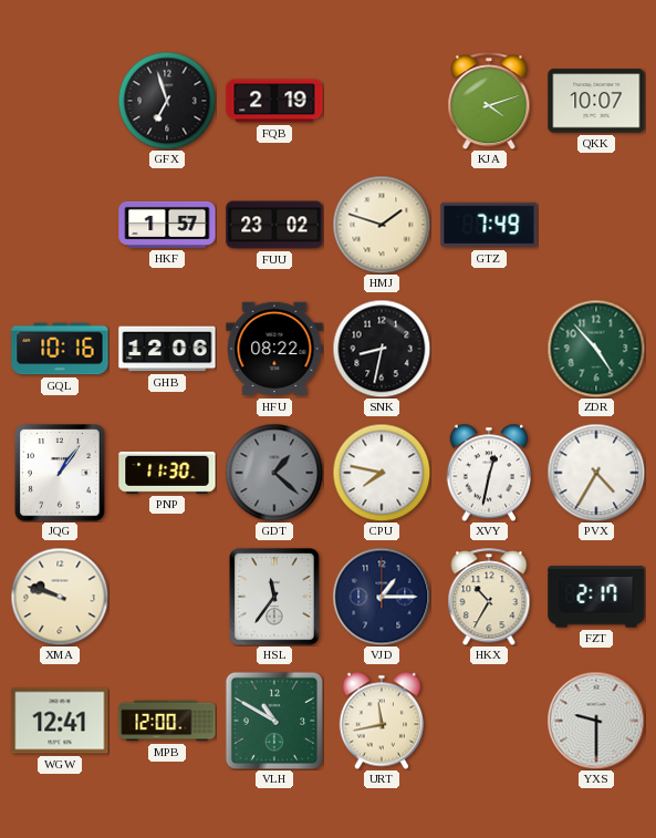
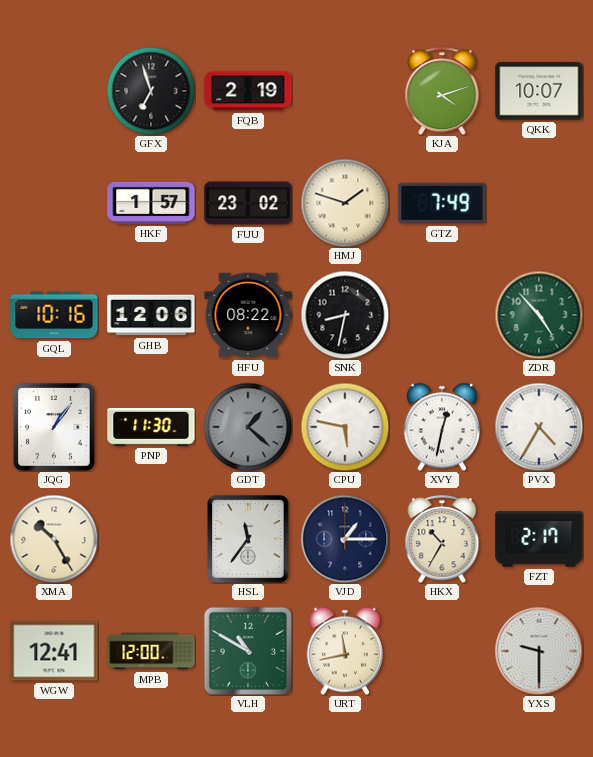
CPU: 7:47 -> 5:47 (345, 427)
XMA: 9:48 -> 10:25 (54, 539)
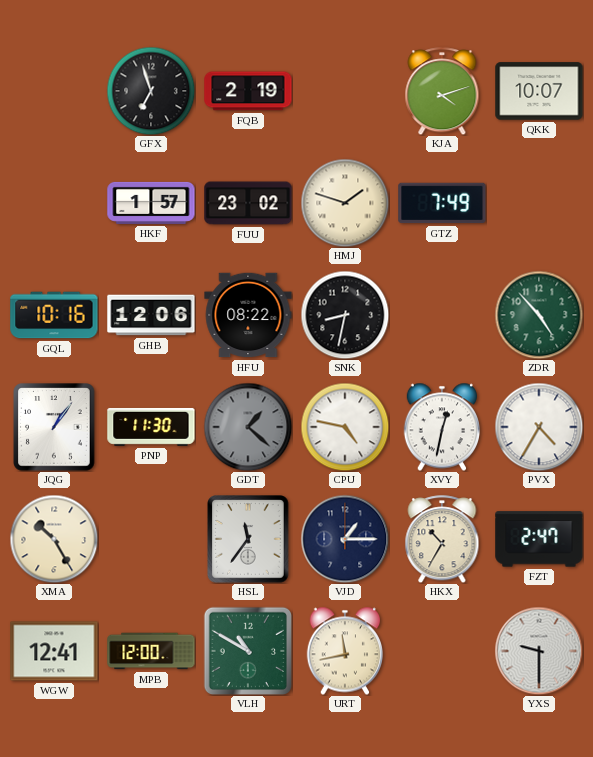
CPU: 5:47 -> 4:47 (345, 427)
FZT: 2:17 -> 2:47 (539, 539)
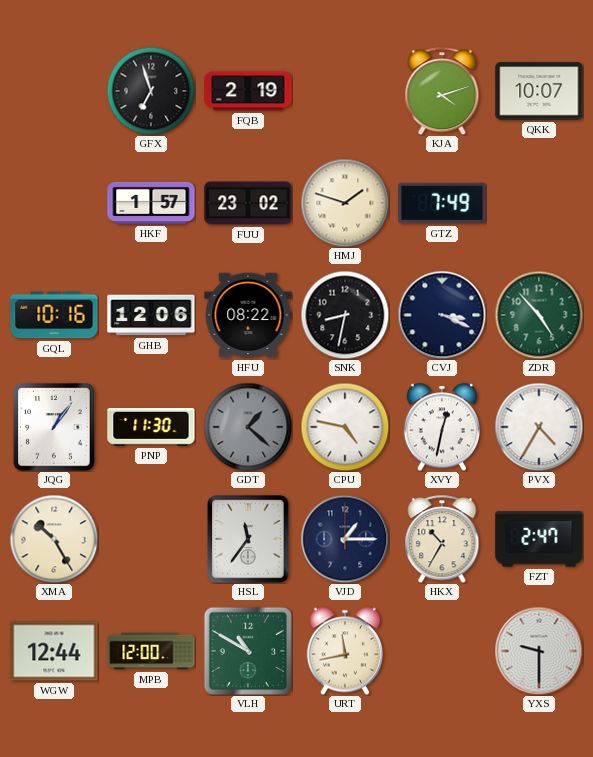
CVJ: none -> 3:19 (442, 315)
WGW: 12:41 -> 12:44 (54, 651)
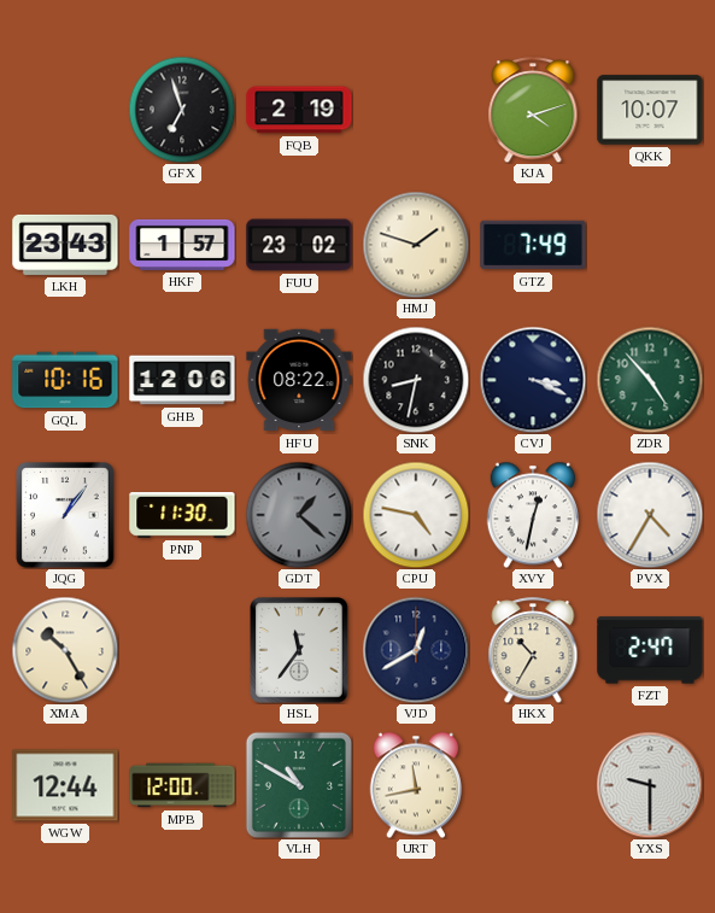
LKH: none -> 23:43 (65, 245)
VJD: 1:15 -> 12:40 (416, 650)
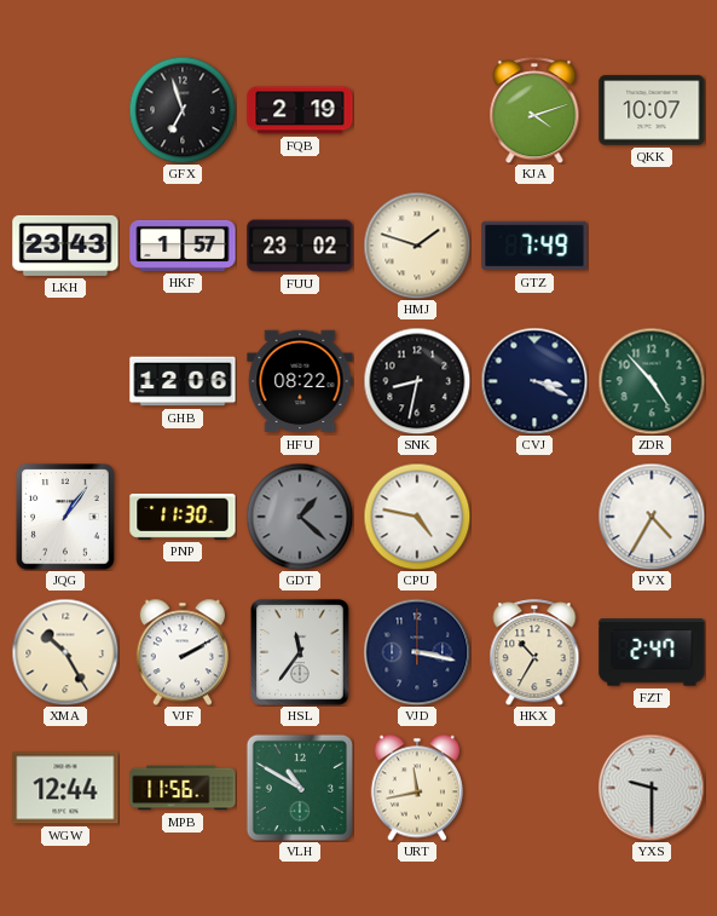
GQL: 10:16 -> none (65, 380)
XVY: 12:32 -> none (532, 515)
VJF: none -> 2:10 (181, 652)
VJD: 12:40 -> 3:17 (417, 652)
MPB: 12:00 -> 11:56 (183, 788)
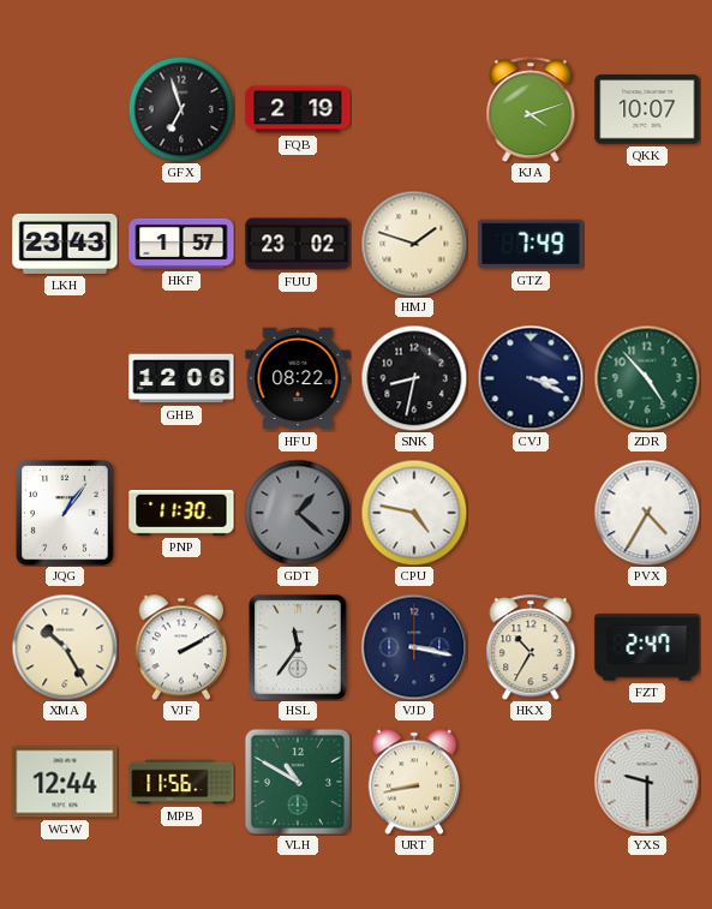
URT: 11:43 -> 8:43 (413, 782)
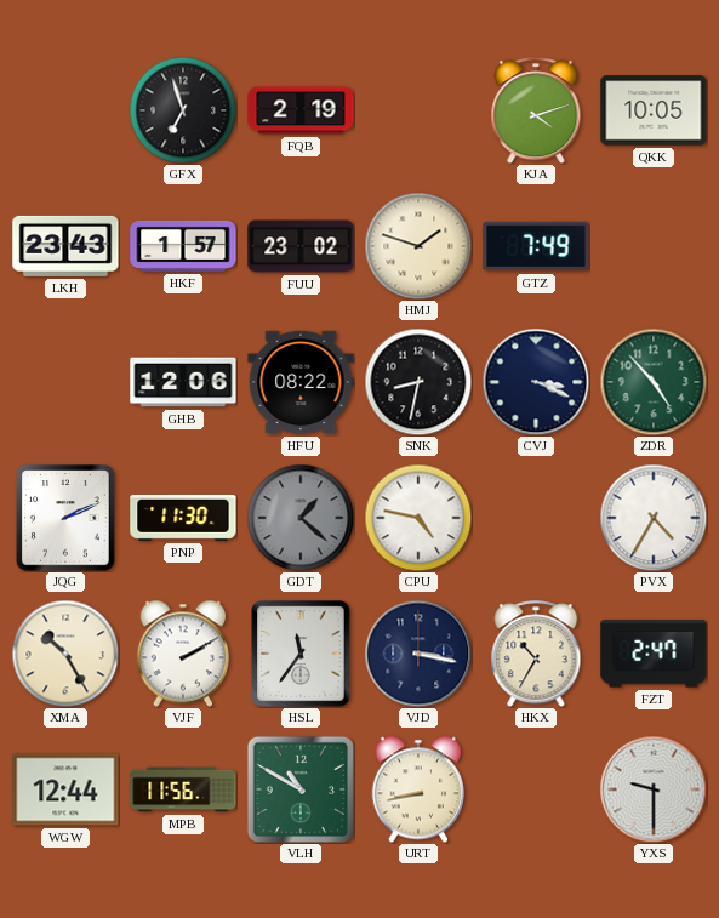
QKK: 10:07 -> 10:05 (654, 110)
JQG: 1:06 -> 2:11 (65, 518)
